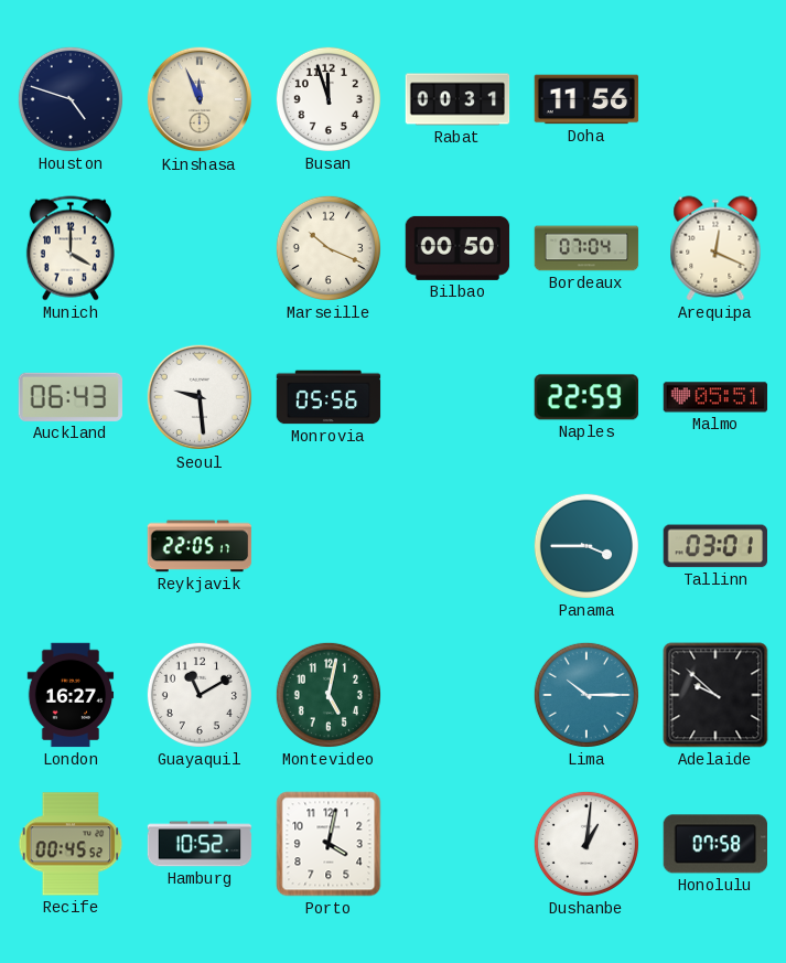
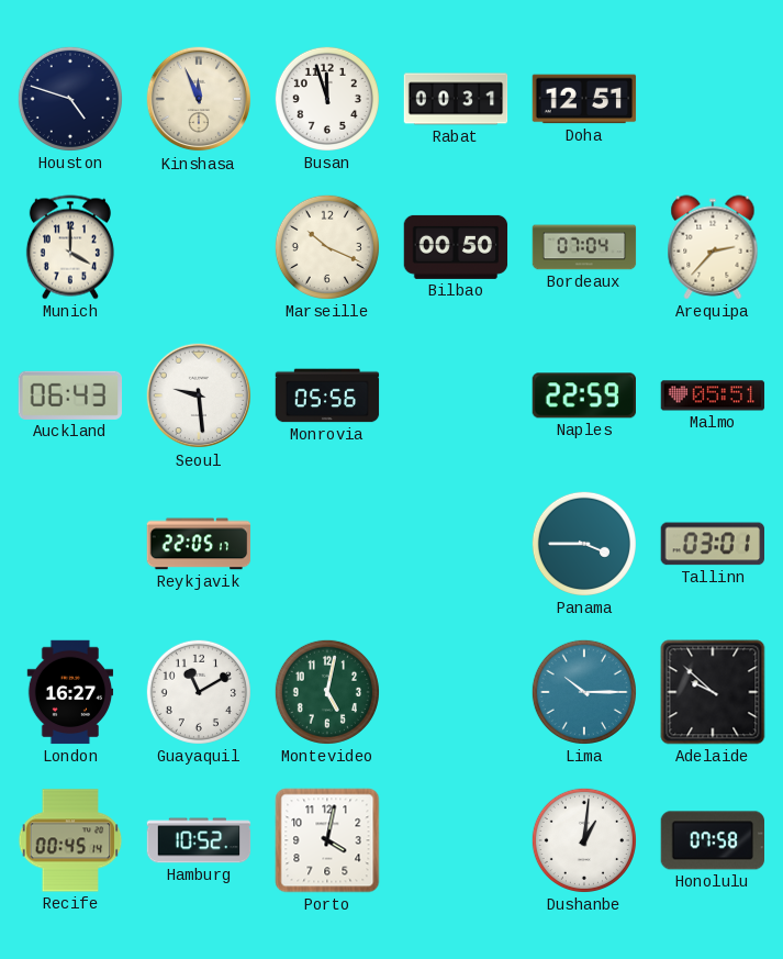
Doha: 11:56 -> 12:51 (584, 99)
Arequipa: 12:19 -> 2:37 (713, 247)
Recife: 00:45:52 -> 00:45:14 (70, 840)
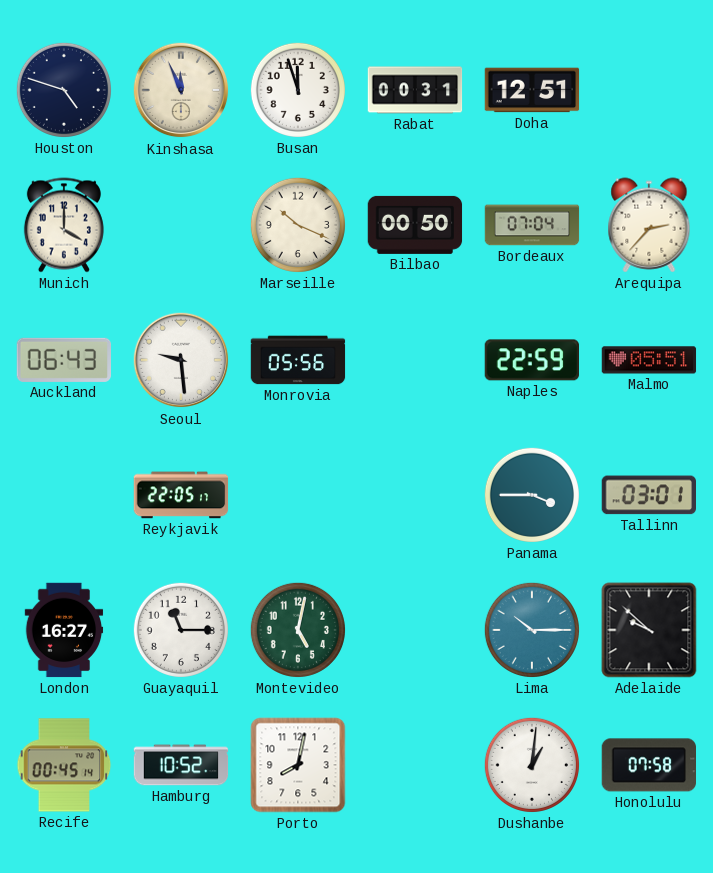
Guayaquil: 11:10 -> 11:15 (181, 630)
Porto: 4:02 -> 8:02 (298, 765)
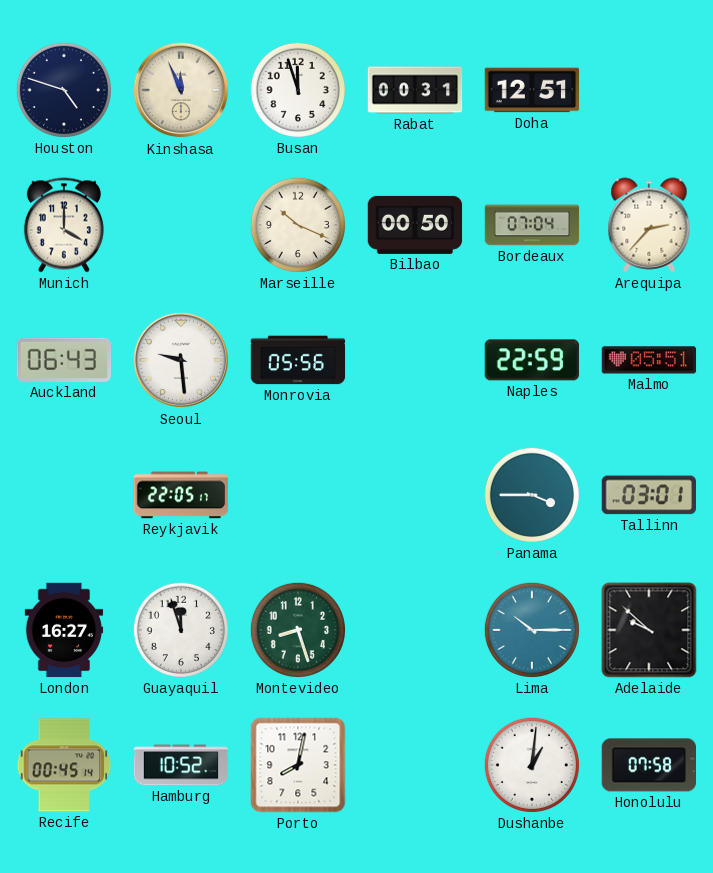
Guayaquil: 11:15 -> 11:57 (181, 630)
Montevideo: 5:02 -> 8:27 (298, 630)
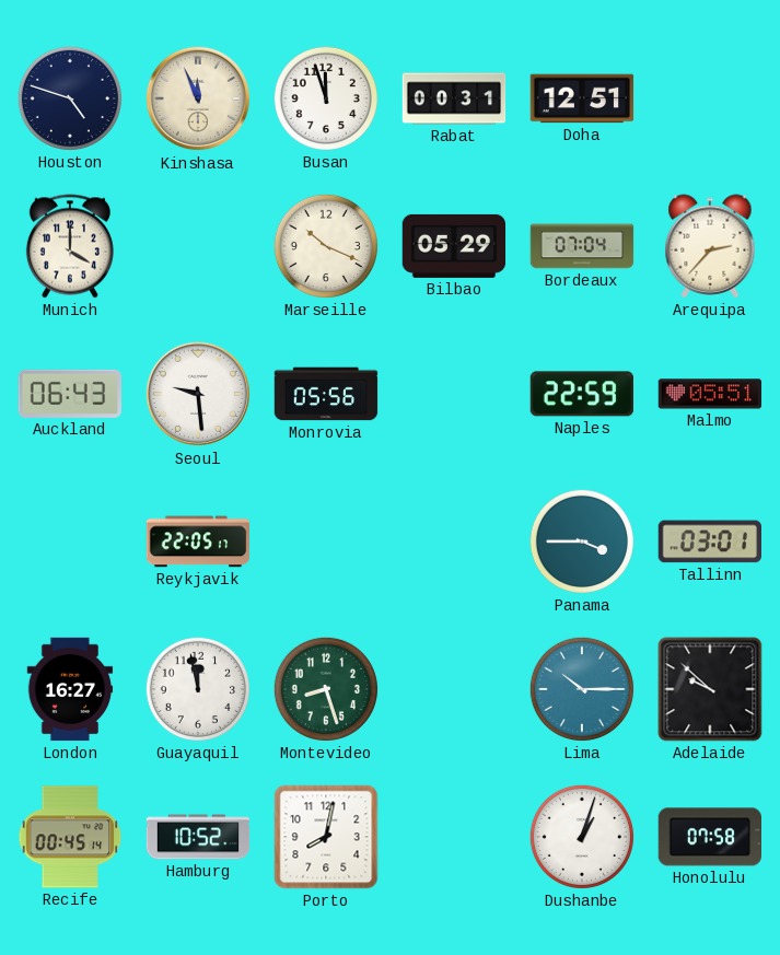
Bilbao: 00:50 -> 05:29 (454, 246)
Guayaquil: 11:57 -> 11:58 (198, 689)
Dushanbe: 1:01 -> 1:03 (582, 837)
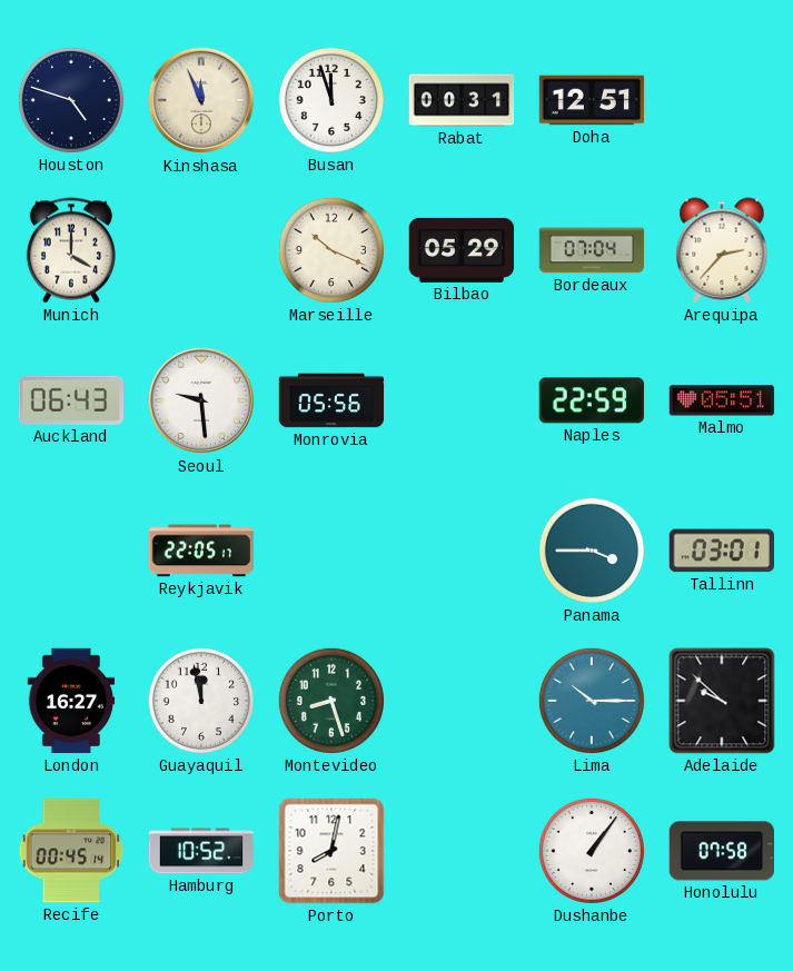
Dushanbe: 1:03 -> 1:06 (592, 851)
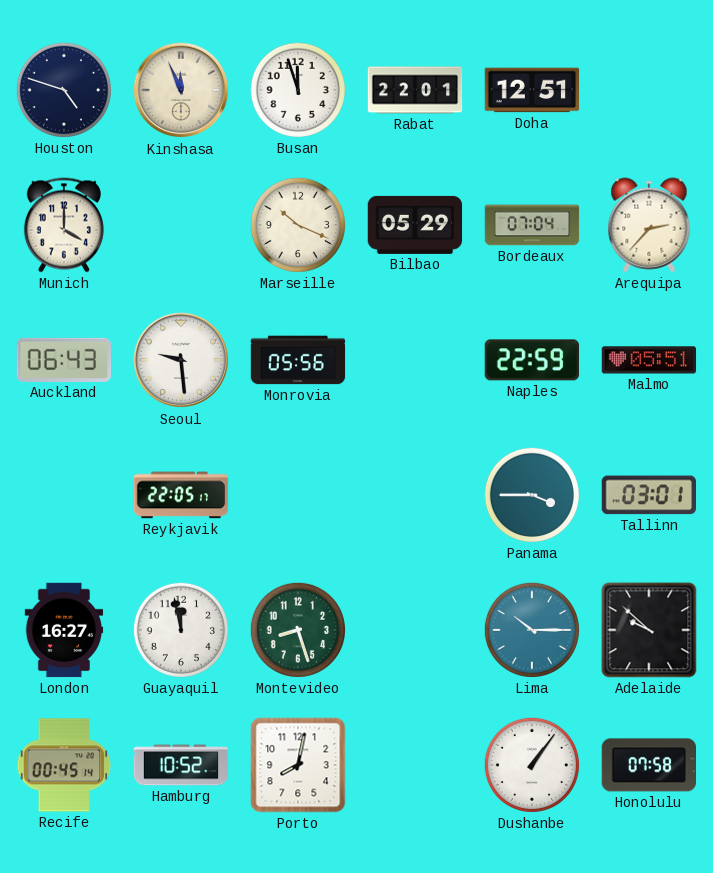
Rabat: 00:31 -> 22:01 (415, 90)
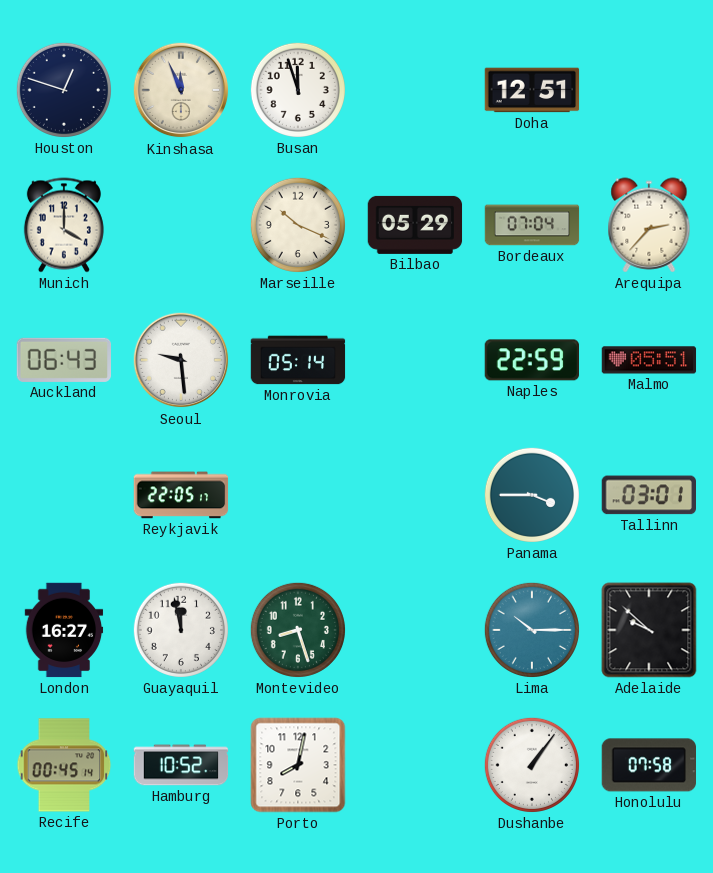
Houston: 4:48 -> 12:48 (64, 90)
Rabat: 22:01 -> none (415, 90)
Monrovia: 05:56 -> 05:14 (298, 360)
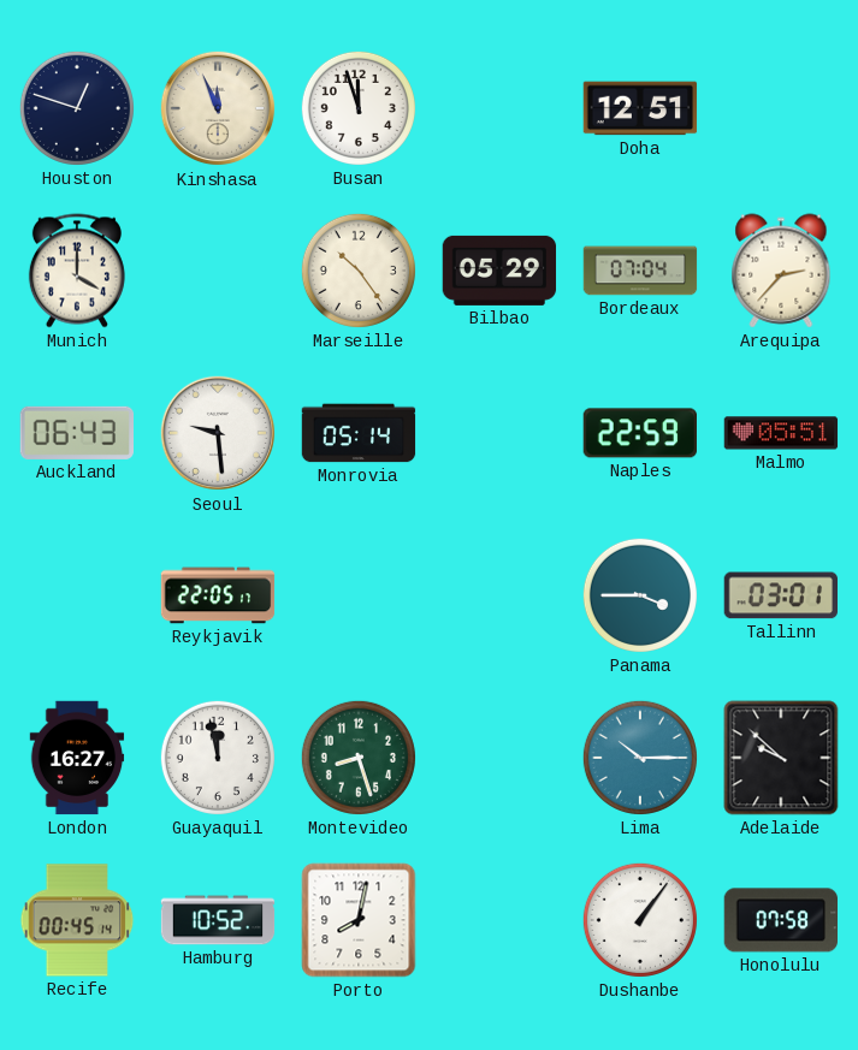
Marseille: 10:19 -> 10:24 (359, 271)
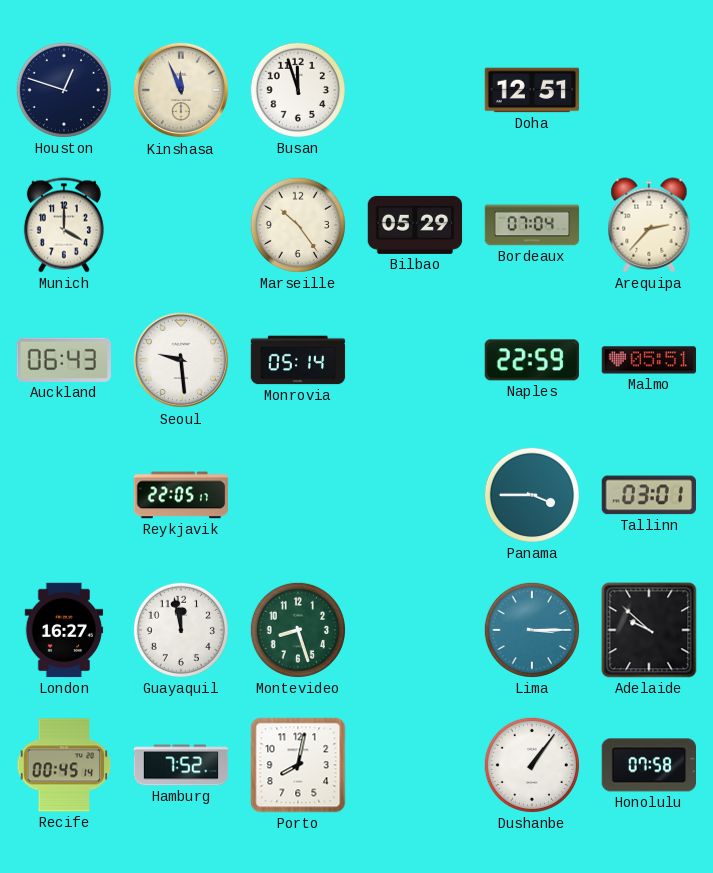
Lima: 10:15 -> 3:15 (532, 630)
Hamburg: 10:52 -> 7:52 (181, 765)
